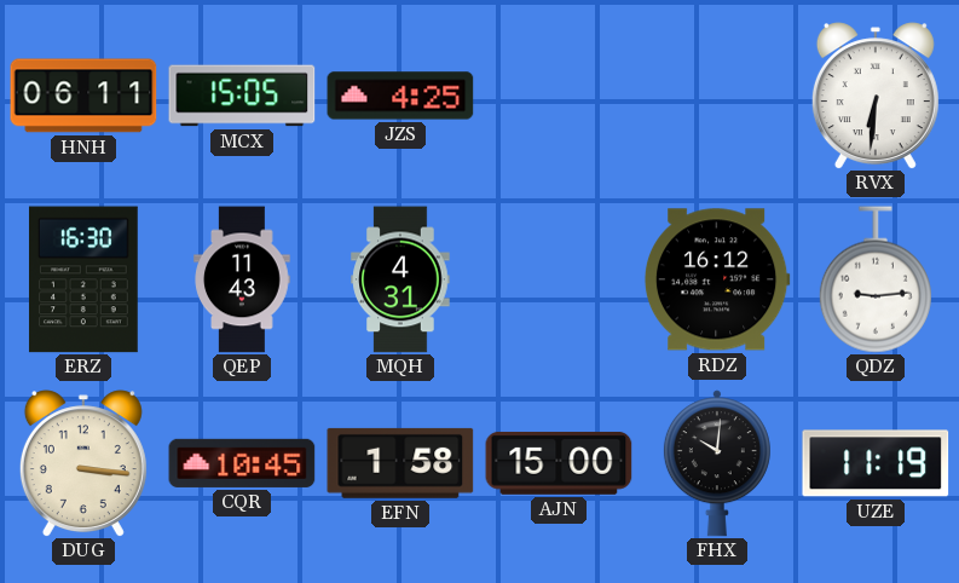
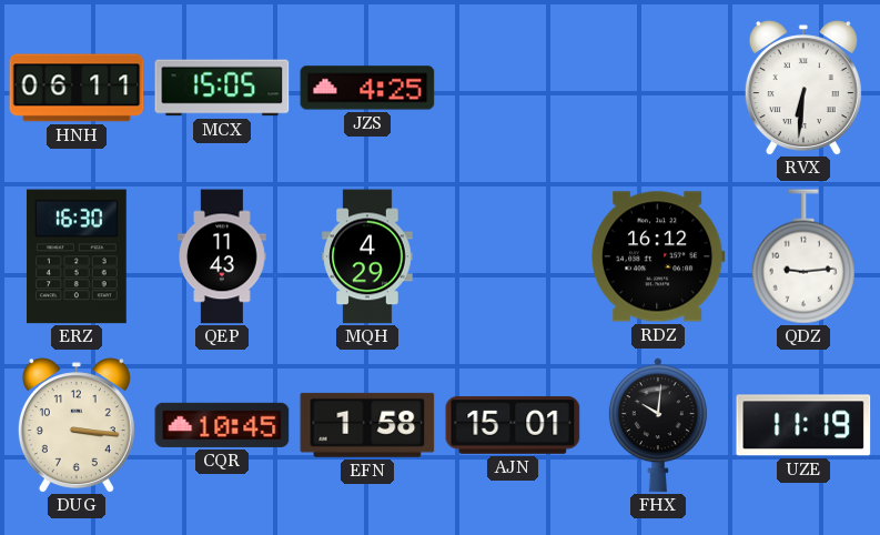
MQH: 4:31 -> 4:29 (367, 256)
AJN: 15:00 -> 15:01 (513, 425)
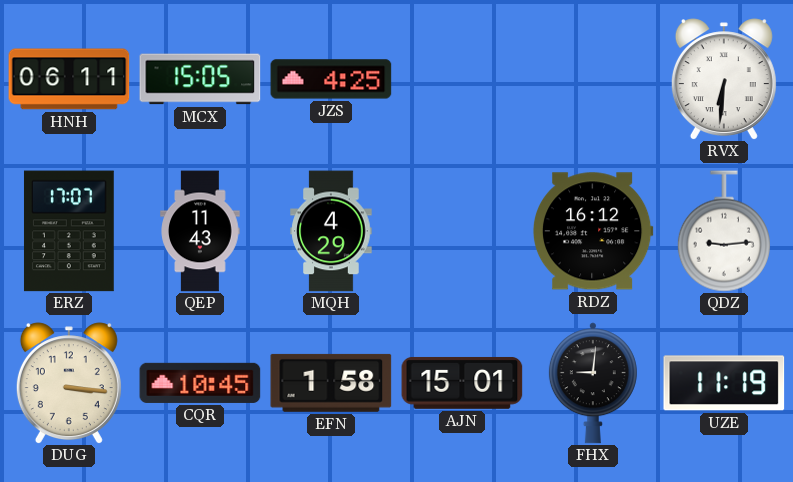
ERZ: 16:30 -> 17:07 (69, 231)
FHX: 10:01 -> 9:01 (593, 383)
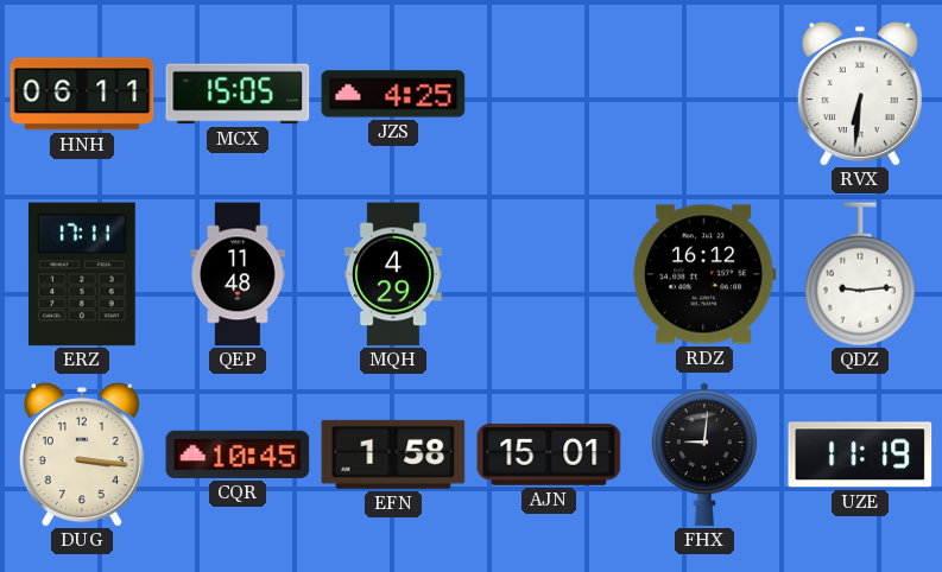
ERZ: 17:07 -> 17:11 (82, 274)
QEP: 11:43 -> 11:48 (238, 274)
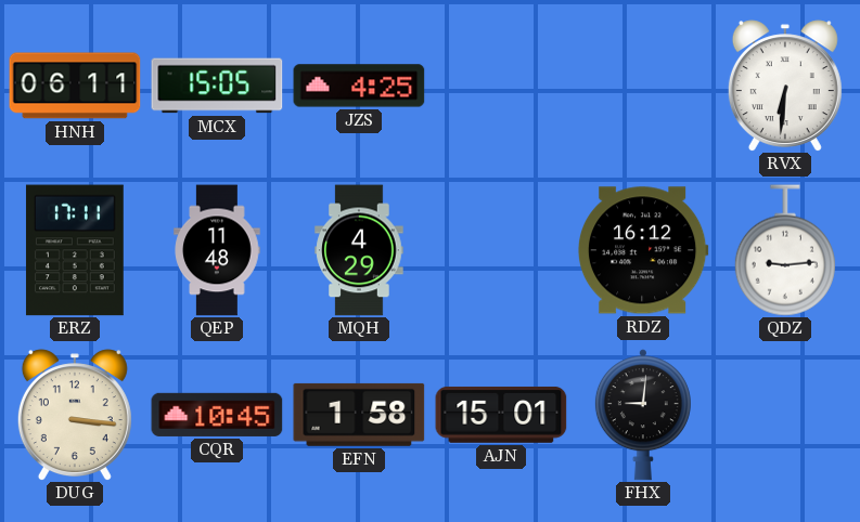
UZE: 11:19 -> none (860, 455)
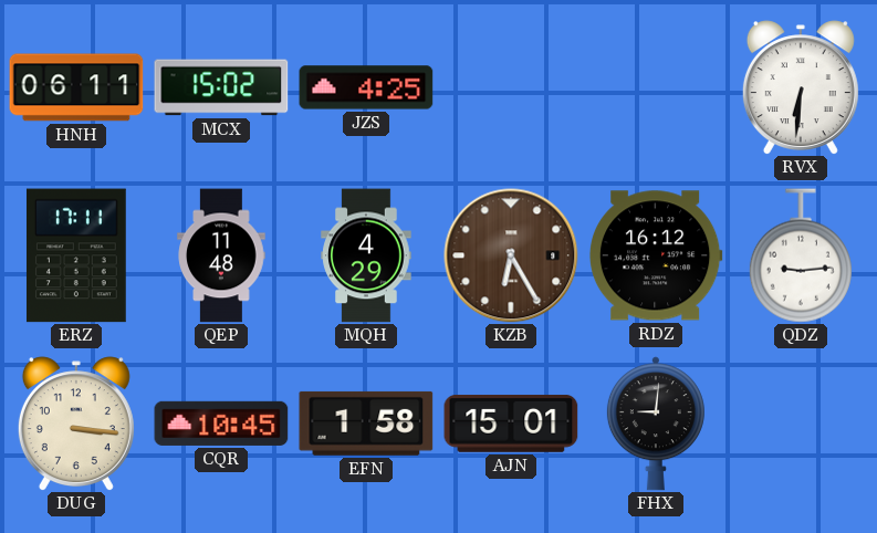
MCX: 15:05 -> 15:02 (221, 87)
KZB: none -> 6:25 (511, 255)
